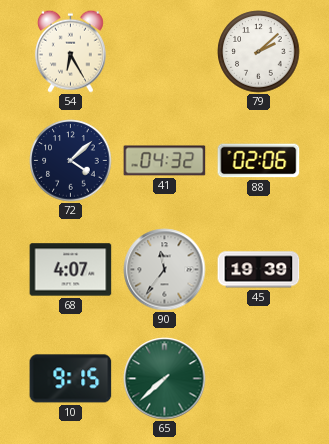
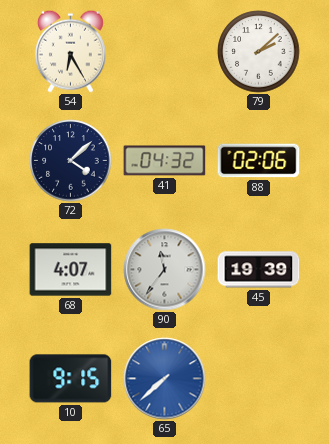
65 dial: green -> blue (165, 379)
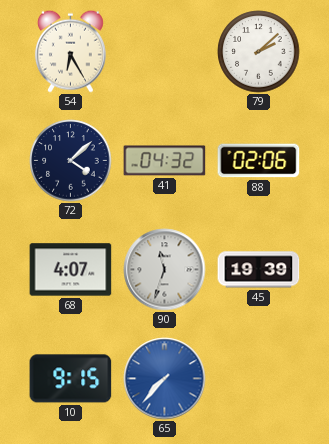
90: 11:36 -> 11:33 (165, 270)
65: 7:38 -> 7:37 (165, 379)
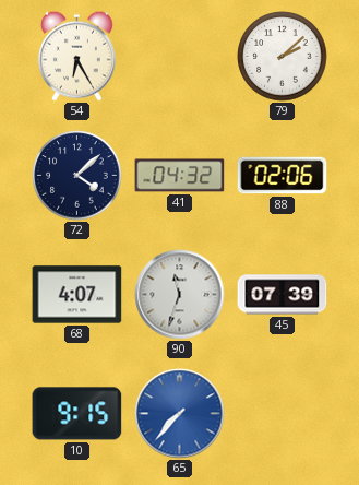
45: 19:39 -> 07:39 (283, 295)
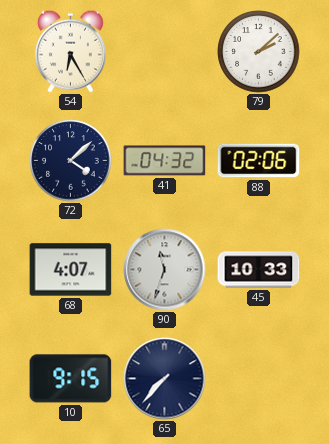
45: 07:39 -> 10:33 (259, 270)
65 dial: blue -> navy (165, 379)
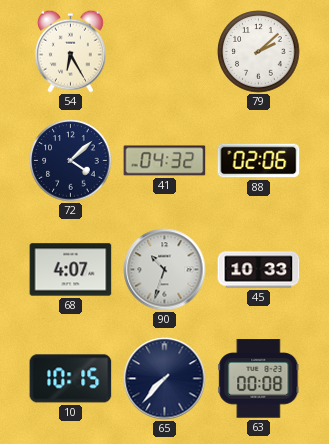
90: 11:33 -> 10:33 (165, 270)
10: 9:15 -> 10:15 (71, 379)
63: none -> 00:08 (259, 379)
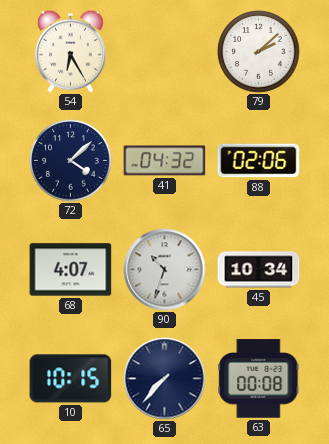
45: 10:33 -> 10:34 (259, 270)
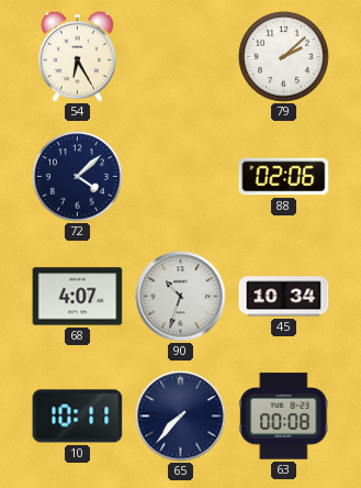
41: 04:32 -> none (165, 161)
10: 10:15 -> 10:11 (78, 417)
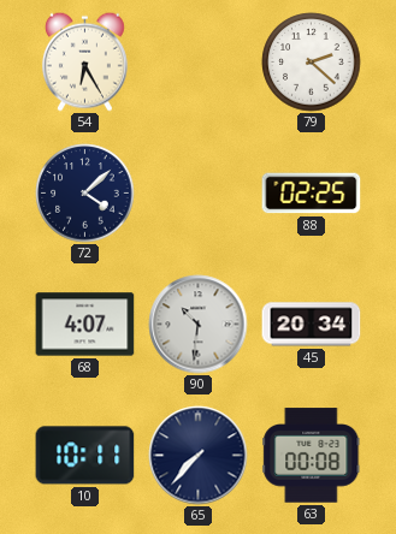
79: 2:08 -> 2:22 (312, 63)
88: 02:06 -> 02:25 (312, 194)
90: 10:33 -> 10:31 (199, 325)
45: 10:34 -> 20:34 (312, 325)
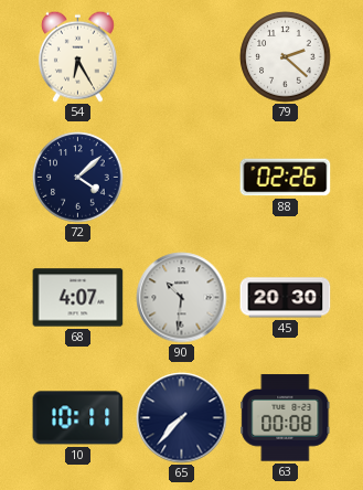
88: 02:25 -> 02:26 (286, 178)
45: 20:34 -> 20:30 (286, 298)
